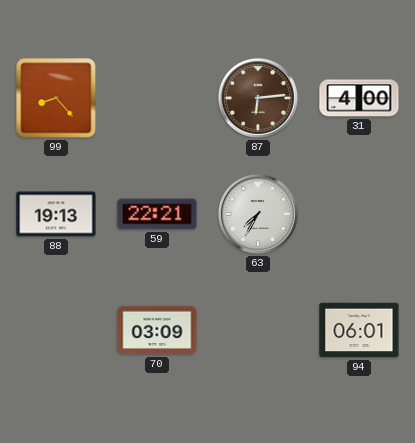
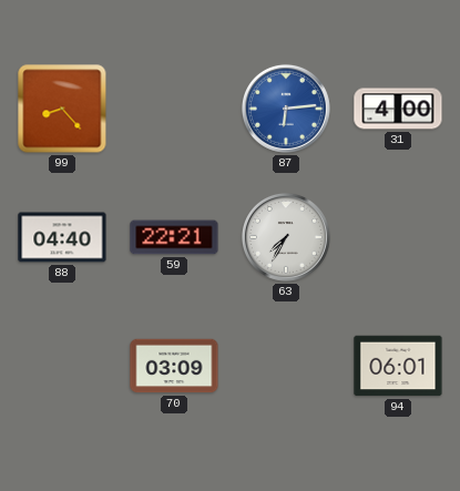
87 dial: brown -> blue (286, 109)
88: 19:13 -> 04:40 (62, 237)
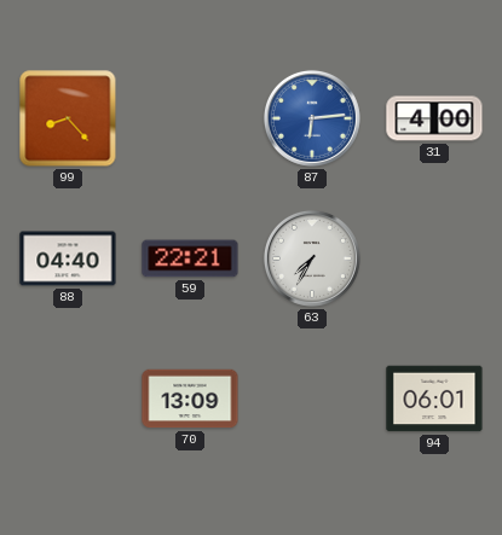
70: 03:09 -> 13:09 (190, 399)
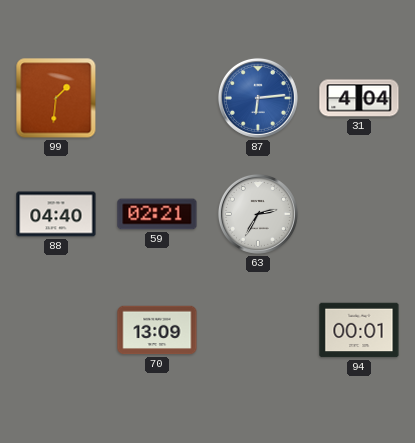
99: 8:23 -> 1:31 (56, 98)
31: 4:00 -> 4:04 (359, 98)
59: 22:21 -> 02:21 (157, 214)
63: 7:35 -> 2:35 (258, 214)
94: 06:01 -> 00:01 (359, 330)
